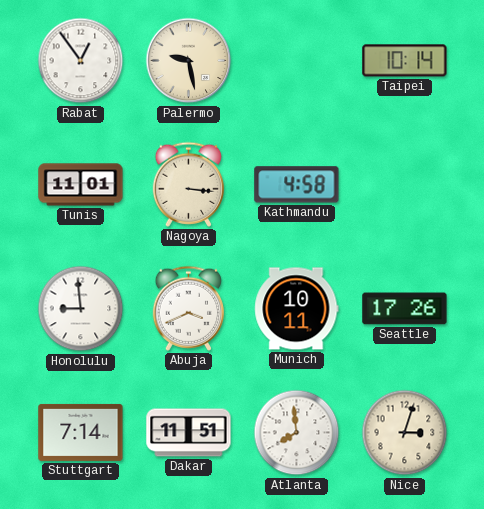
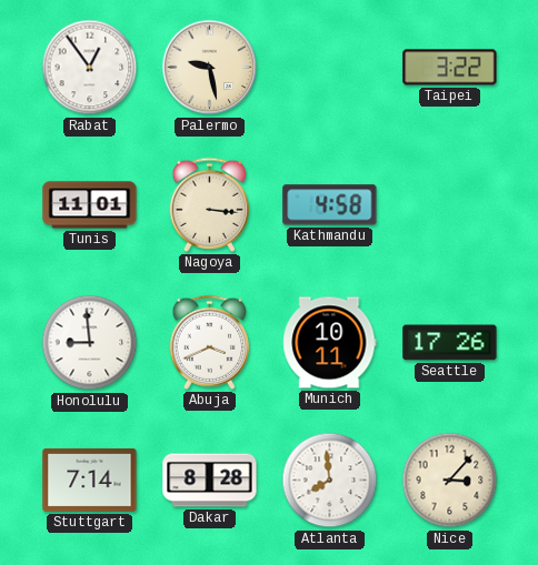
Taipei: 10:14 -> 3:22 (450, 68)
Dakar: 11:51 -> 8:28 (210, 481)
Nice: 3:03 -> 3:07 (450, 481)
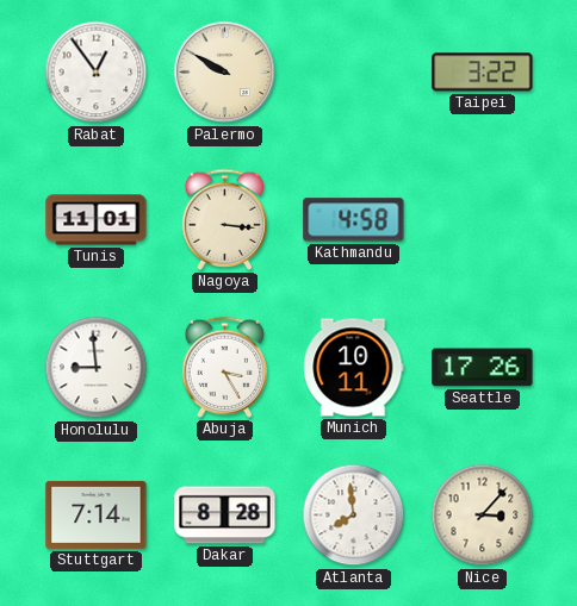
Palermo: 9:28 -> 9:50 (225, 73)
Abuja: 3:41 -> 3:25 (225, 367)
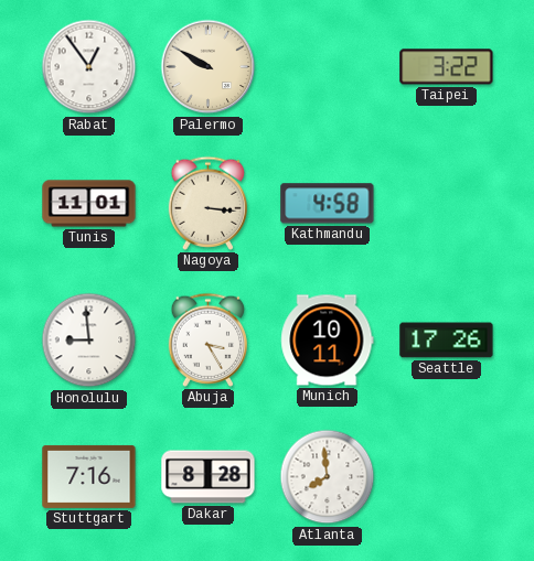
Stuttgart: 7:14 -> 7:16 (89, 476)
Nice: 3:07 -> none (483, 516)
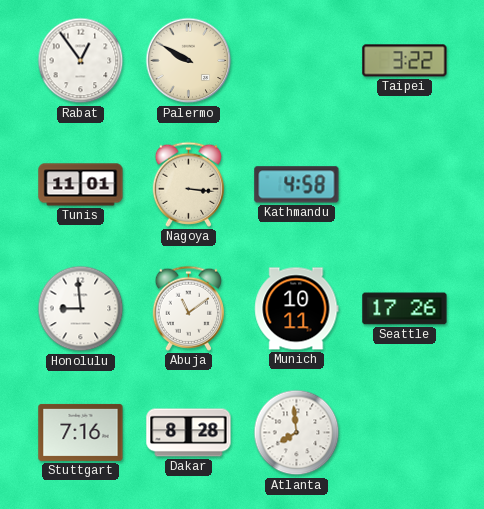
Abuja: 3:25 -> 11:09 (189, 308)
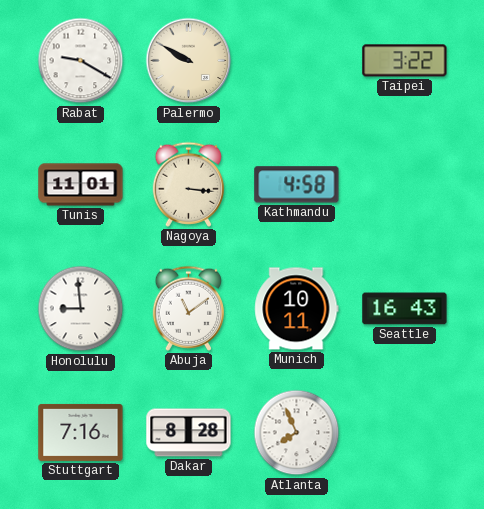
Rabat: 12:54 -> 9:20 (81, 61)
Seattle: 17:26 -> 16:43 (405, 309)
Atlanta: 7:59 -> 7:56 (297, 433)
